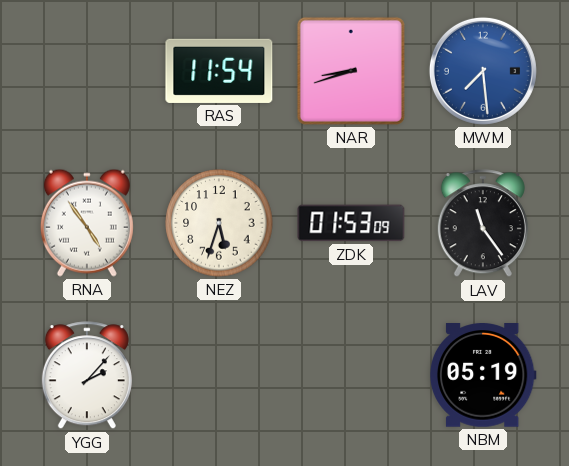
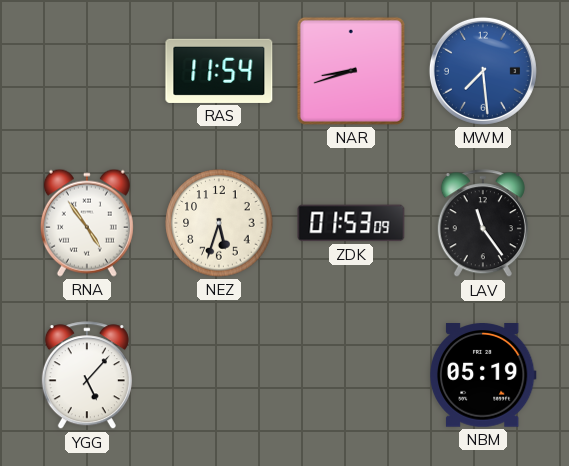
YGG: 2:07 -> 5:07 (87, 376)
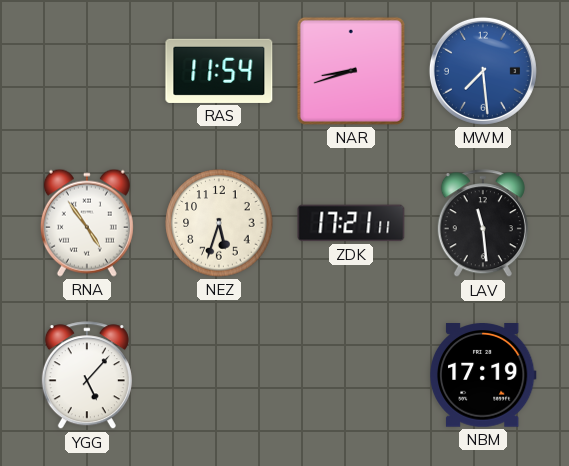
ZDK: 01:53 -> 17:21 (351, 223)
LAV: 11:24 -> 11:29 (483, 224)
NBM: 05:19 -> 17:19 (483, 376)
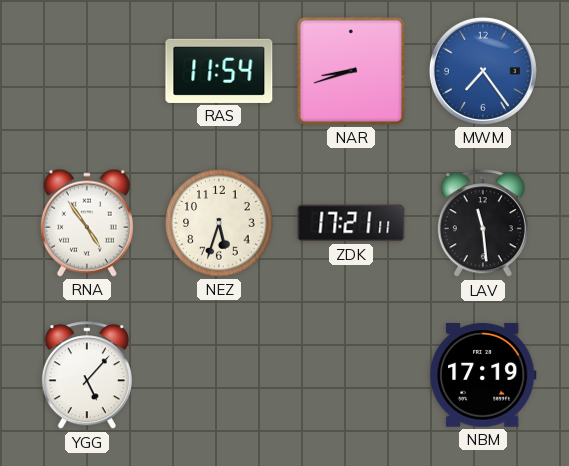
MWM: 7:29 -> 7:24 (483, 71)
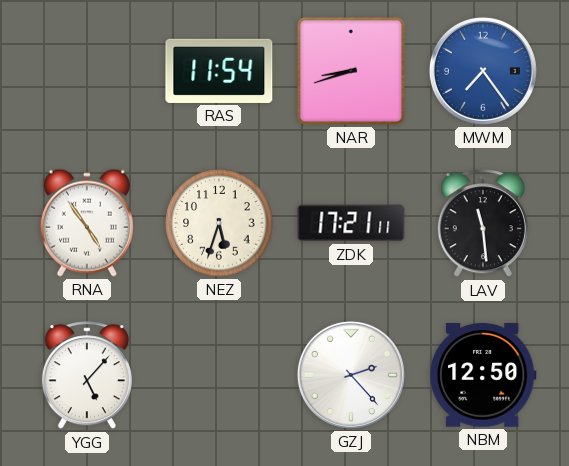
GZJ: none -> 2:23 (351, 375)
NBM: 17:19 -> 12:50 (483, 376)
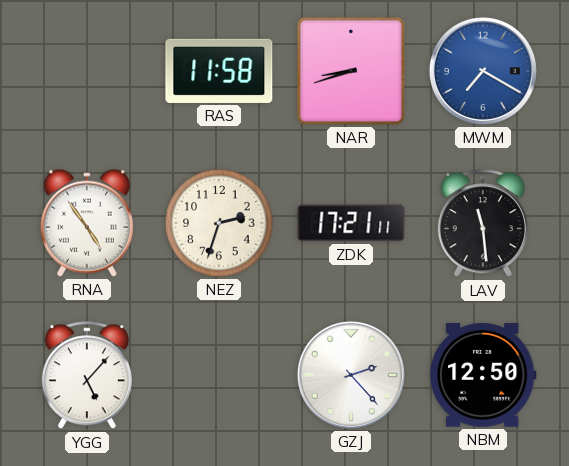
RAS: 11:54 -> 11:58 (219, 71)
MWM: 7:24 -> 7:20 (483, 71)
NEZ: 5:33 -> 2:33 (219, 223)
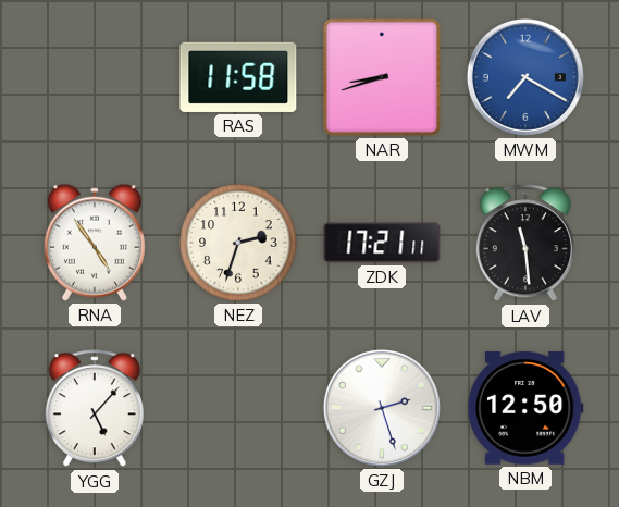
GZJ: 2:23 -> 2:27 (382, 408)
